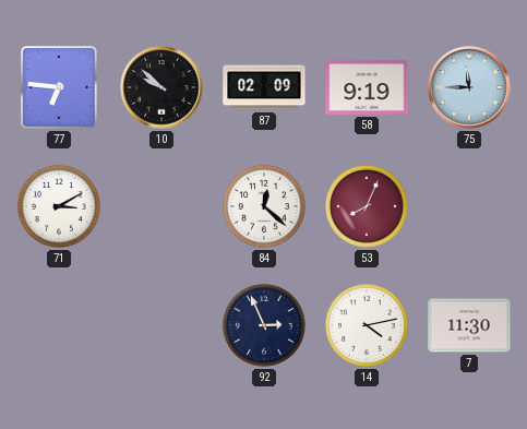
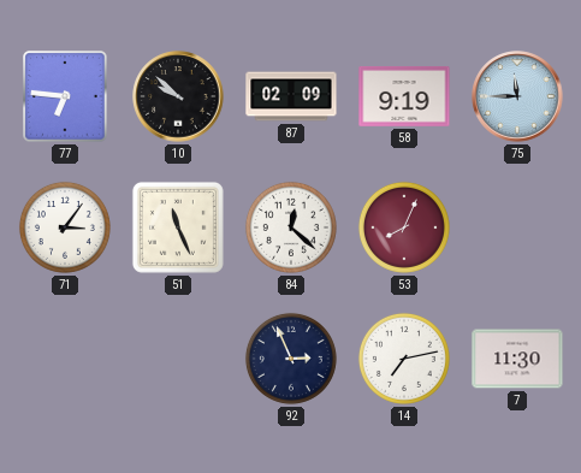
71: 3:10 -> 3:06 (65, 227)
51: none -> 11:26 (178, 227)
14: 4:13 -> 7:13 (404, 359)
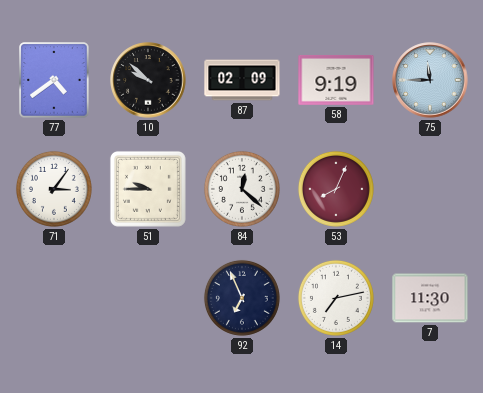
77: 6:46 -> 4:39 (54, 80)
51: 11:26 -> 9:45 (148, 189)
92: 2:56 -> 6:56 (242, 298)
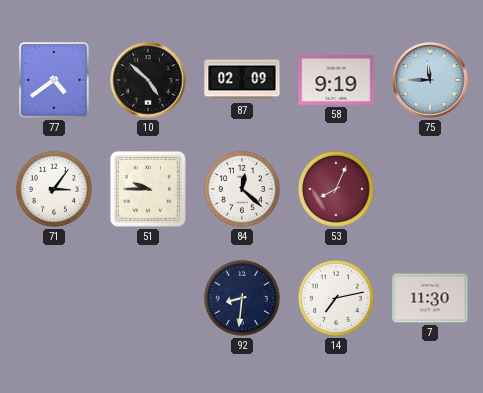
10: 9:52 -> 4:52 (148, 80)
92: 6:56 -> 8:31 (242, 298)
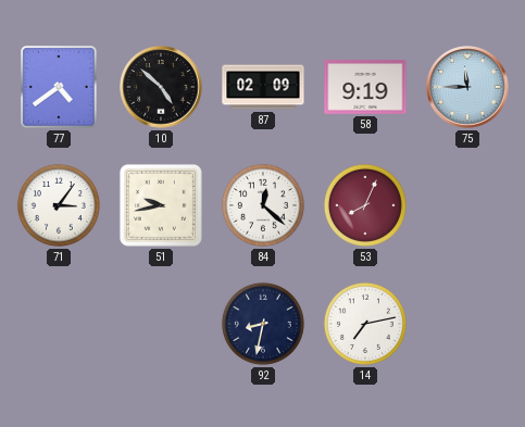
51: 9:45 -> 9:43 (161, 205)
92: 8:31 -> 8:32 (263, 324)
7: 11:30 -> none (430, 298)
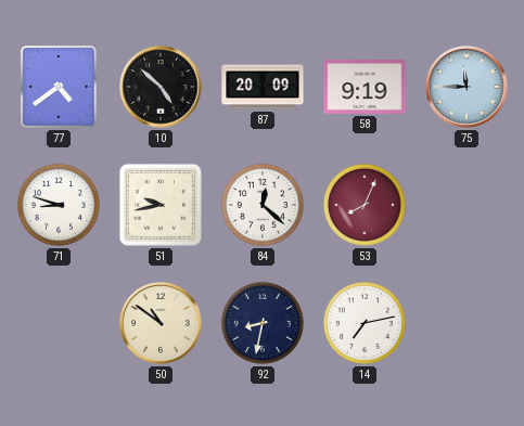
87: 02:09 -> 20:09 (263, 87)
71: 3:06 -> 8:48 (59, 205)
50: none -> 10:51 (161, 323)
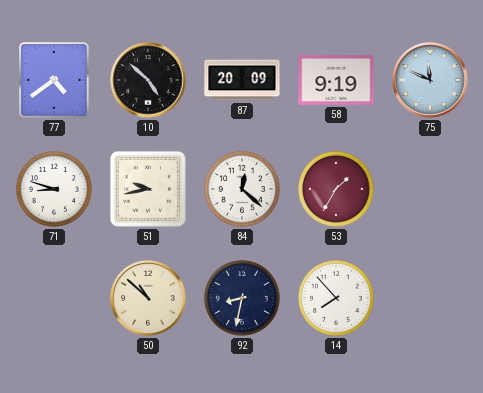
75: 11:45 -> 11:49 (430, 80)
53: 8:04 -> 1:35 (336, 189)
50: 10:51 -> 10:52 (148, 298)
14: 7:13 -> 7:53 (336, 298)
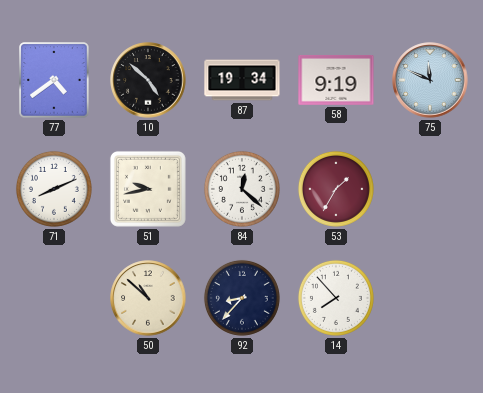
87: 20:09 -> 19:34 (242, 80)
71: 8:48 -> 8:11 (54, 189)
92: 8:32 -> 8:37 (242, 298)
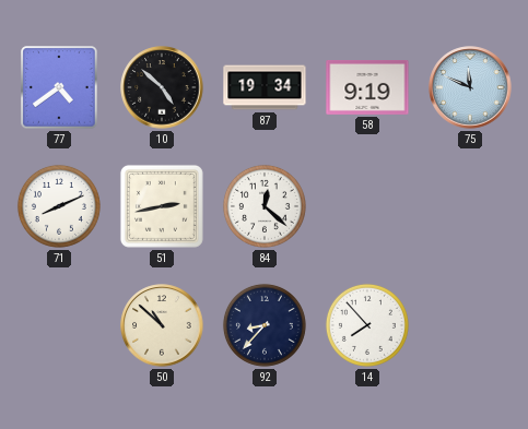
51: 9:43 -> 2:43 (162, 206)
53: 1:35 -> none (336, 189)
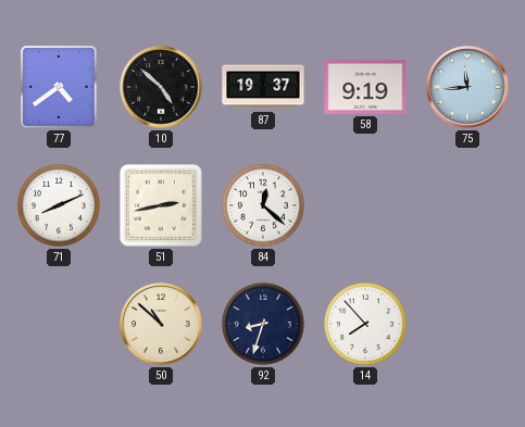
87: 19:34 -> 19:37 (263, 87)
75: 11:49 -> 11:44 (467, 87)
92: 8:37 -> 8:33 (263, 324)
